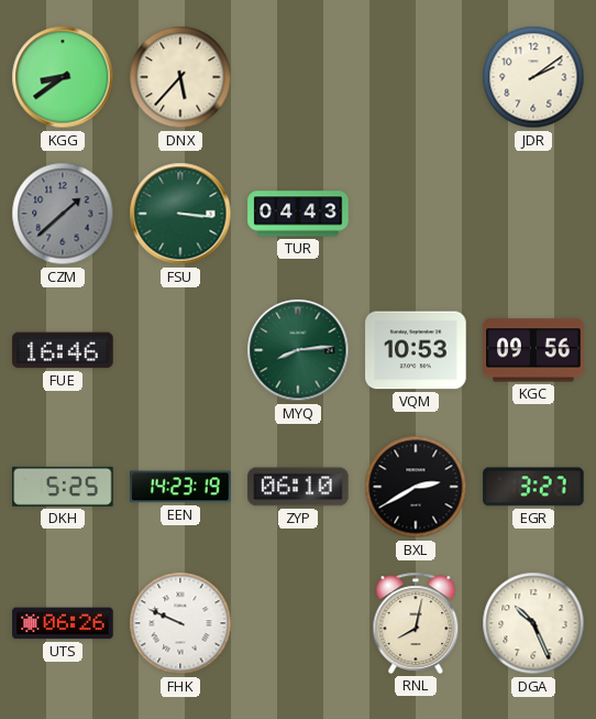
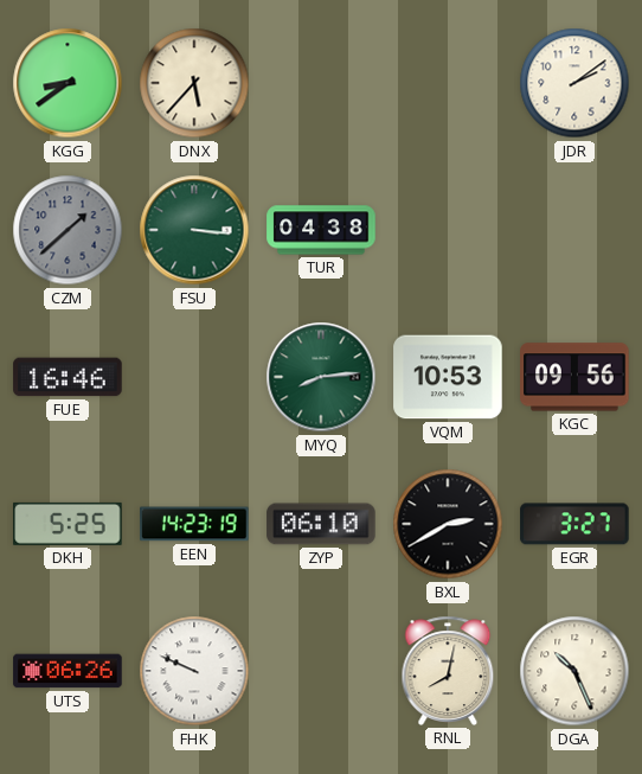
TUR: 04:43 -> 04:38 (321, 230)
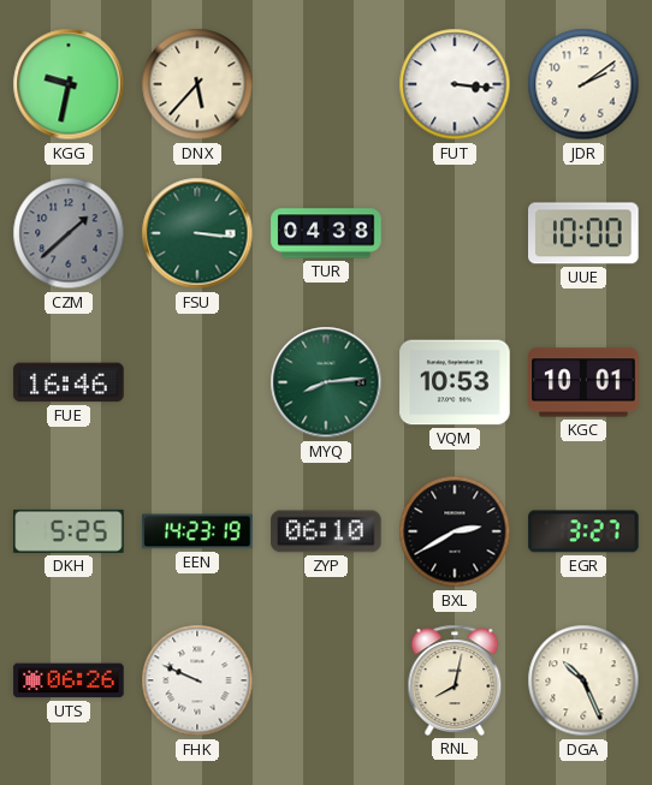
KGG: 8:39 -> 9:32 (69, 84)
FUT: none -> 3:16 (455, 84)
UUE: none -> 10:00 (585, 233)
KGC: 09:56 -> 10:01 (583, 382)
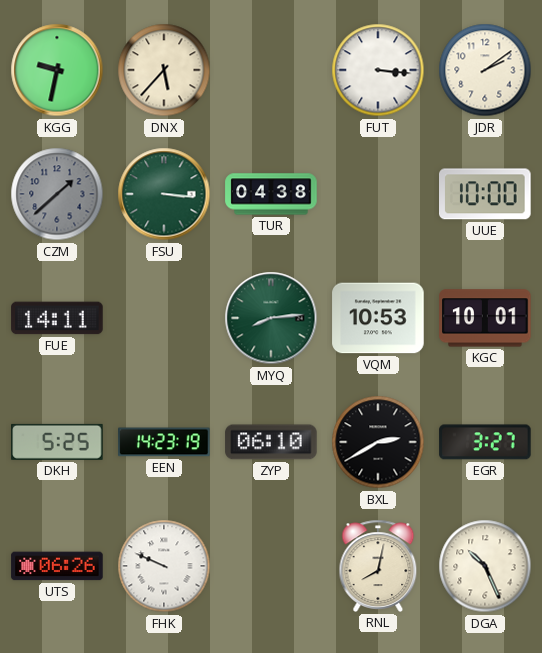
FUE: 16:46 -> 14:11 (57, 318)
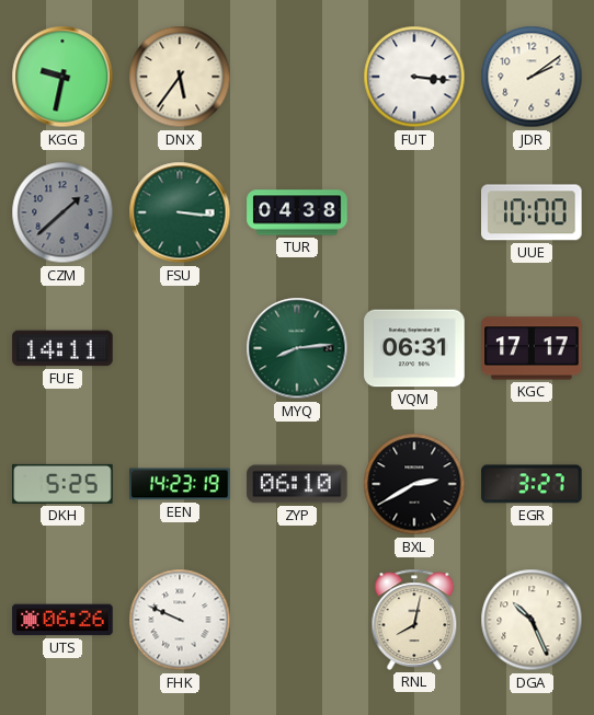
DNX: 5:37 -> 5:36 (180, 77)
VQM: 10:53 -> 06:31 (414, 348)
KGC: 10:01 -> 17:17 (532, 348)
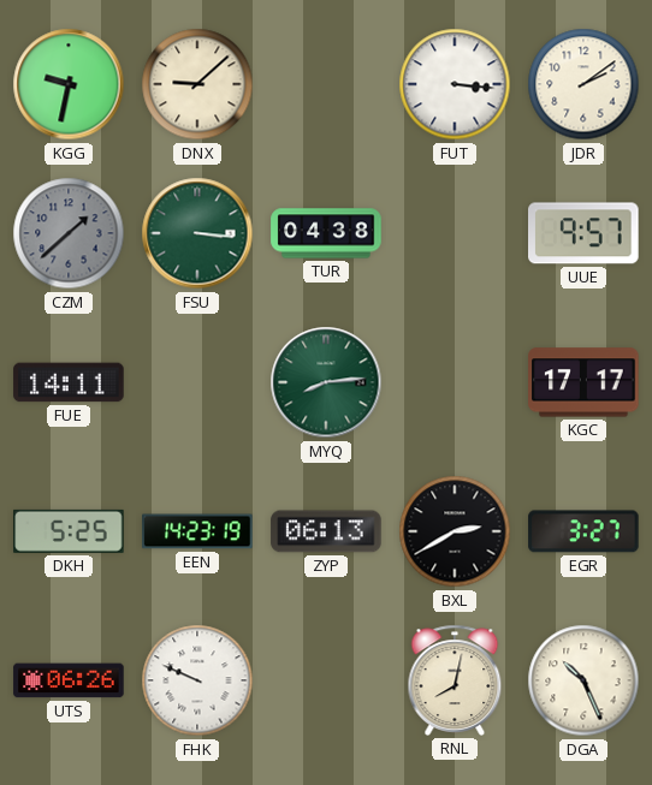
DNX: 5:36 -> 9:08 (197, 84)
UUE: 10:00 -> 9:57 (585, 233)
VQM: 06:31 -> none (414, 348)
ZYP: 06:10 -> 06:13 (326, 531)
